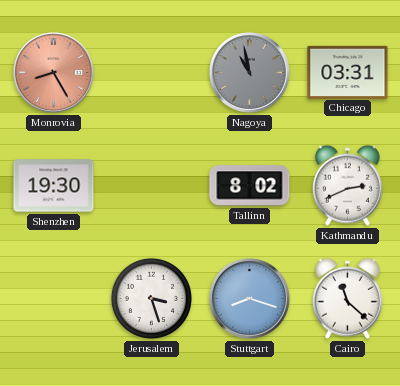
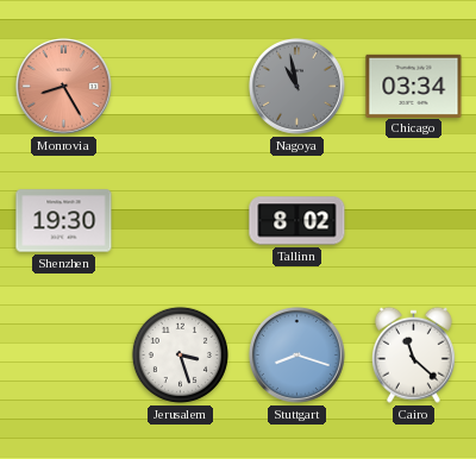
Chicago: 03:31 -> 03:34 (414, 86)
Kathmandu: 2:41 -> none (347, 185)
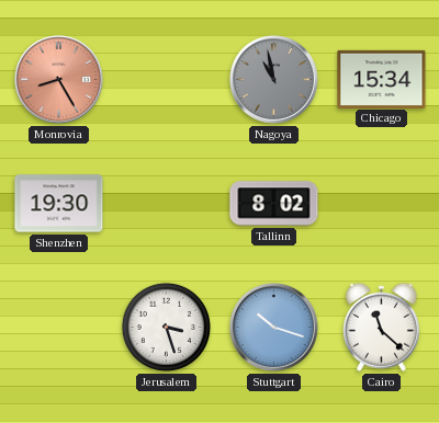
Chicago: 03:34 -> 15:34 (382, 79)
Stuttgart: 8:18 -> 10:18 (273, 327)
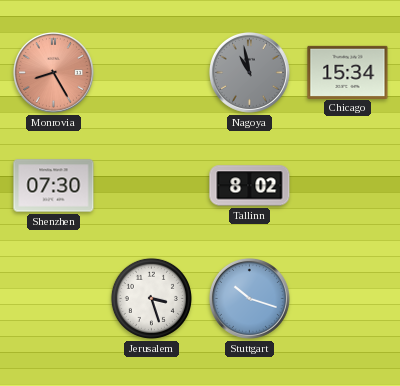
Shenzhen: 19:30 -> 07:30 (54, 186)
Cairo: 11:22 -> none (381, 327)
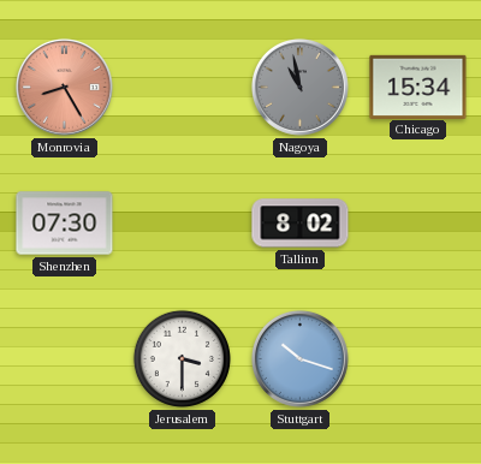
Jerusalem: 3:27 -> 3:30 (182, 358)
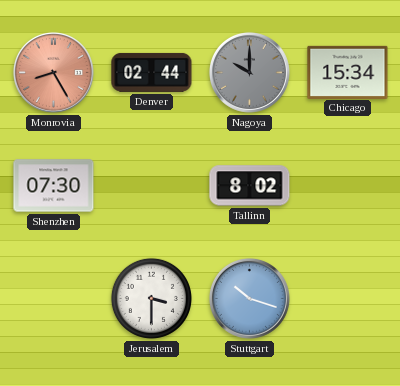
Denver: none -> 02:44 (152, 72)
Nagoya: 10:58 -> 10:00 (249, 72)
